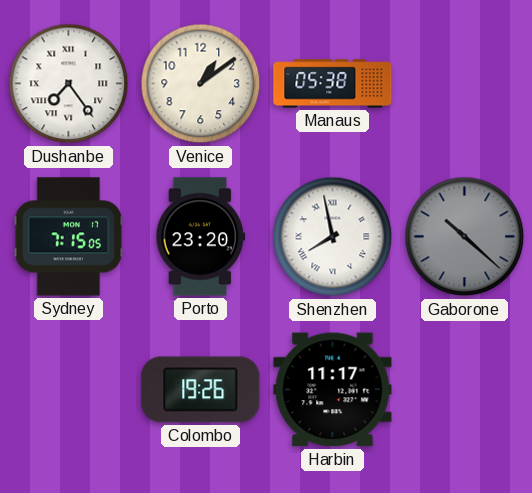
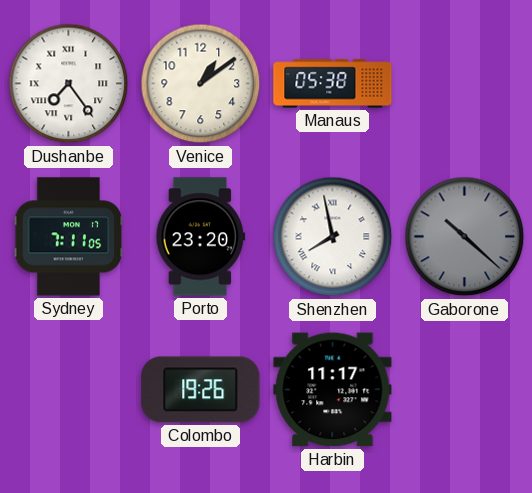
Sydney: 7:15 -> 7:11 (69, 237)
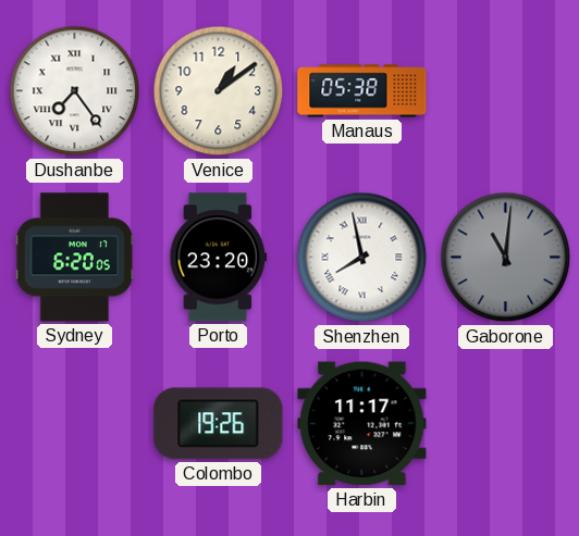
Sydney: 7:11 -> 6:20 (75, 258)
Gaborone: 10:22 -> 11:01 (506, 258)
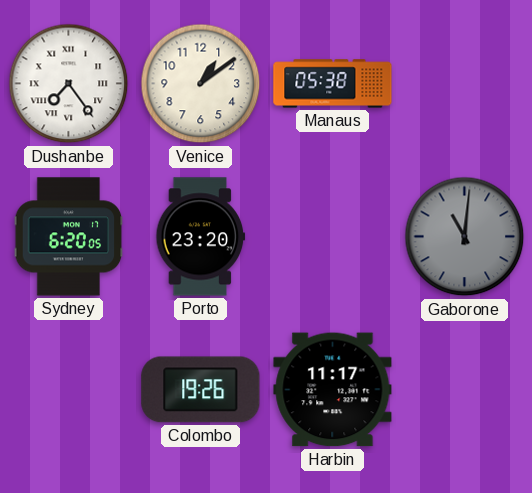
Shenzhen: 7:58 -> none (362, 258)
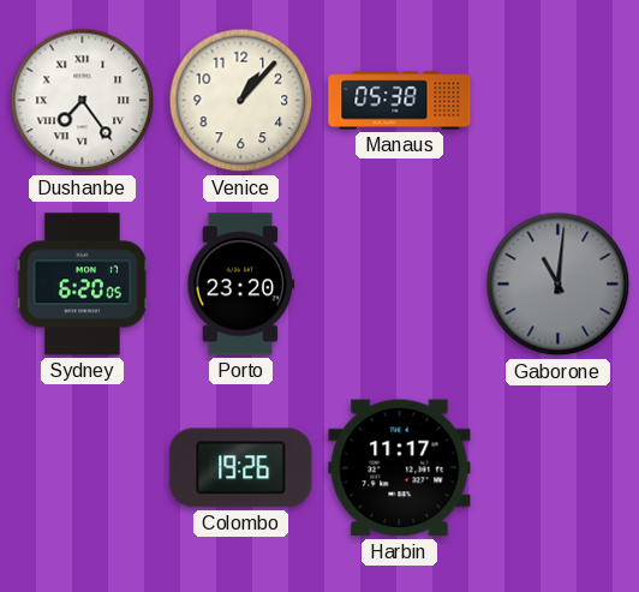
Venice: 1:09 -> 1:07 (241, 101)
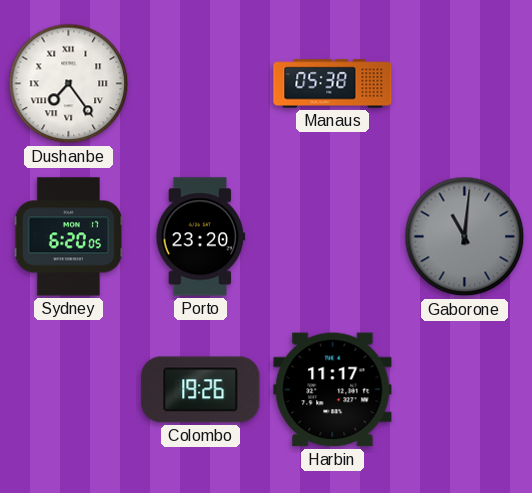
Venice: 1:07 -> none (241, 101)
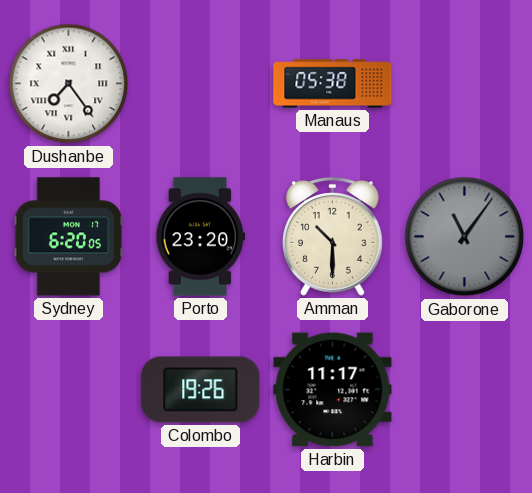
Amman: none -> 10:30 (333, 237)
Gaborone: 11:01 -> 11:06 (465, 237)
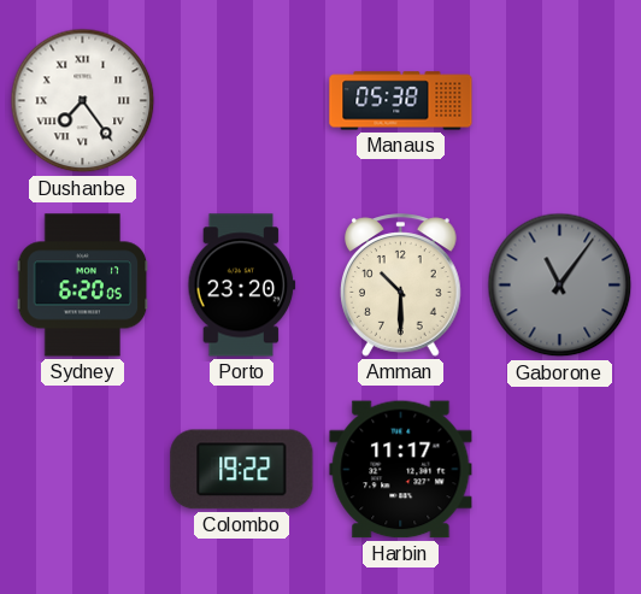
Colombo: 19:26 -> 19:22 (242, 470)
